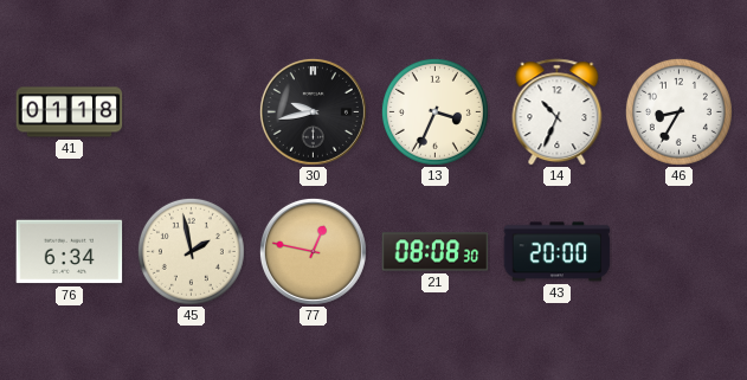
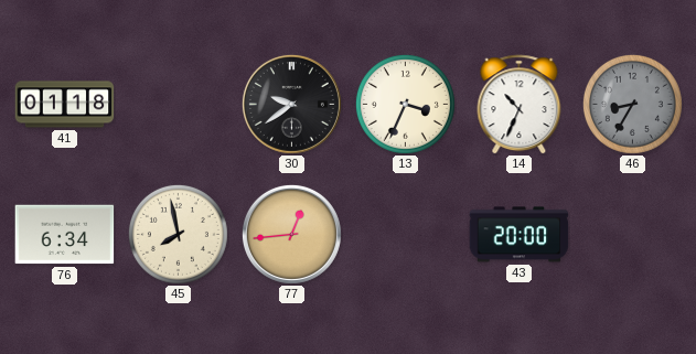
30: 9:43 -> 9:39 (291, 104)
46 dial: white -> grey (632, 104)
45: 1:58 -> 7:58 (178, 234)
77: 12:47 -> 12:44 (291, 234)
21: 08:08 -> none (436, 252)
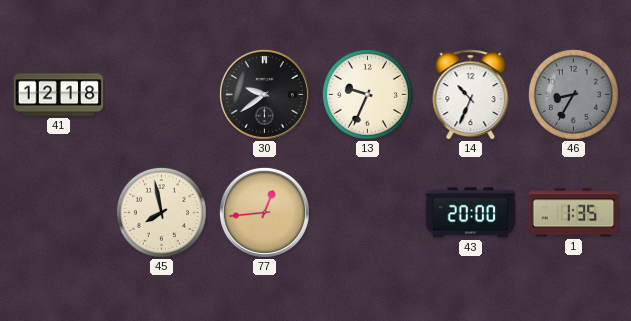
41: 01:18 -> 12:18 (59, 95)
13: 3:34 -> 9:34 (367, 94)
76: 6:34 -> none (65, 235)
1: none -> 1:35 (574, 213)
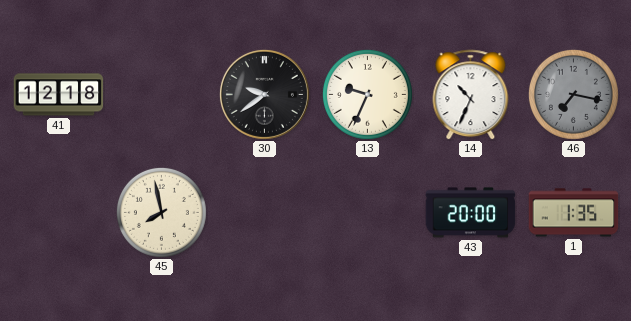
46: 8:35 -> 7:17 (573, 94)
77: 12:44 -> none (264, 212)
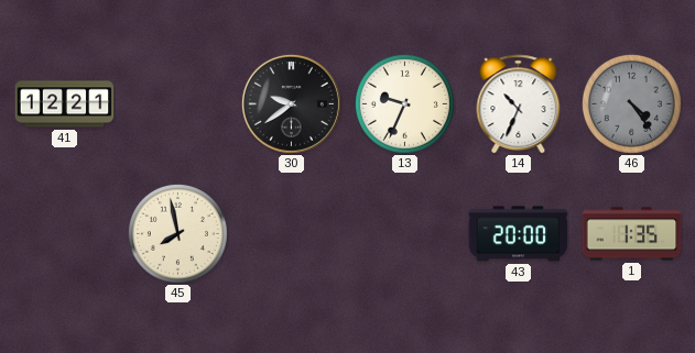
41: 12:18 -> 12:21 (65, 104)
46: 7:17 -> 4:24 (631, 103)
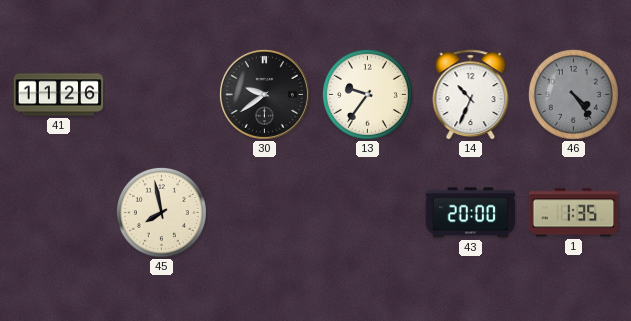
41: 12:21 -> 11:26 (59, 95)
13: 9:34 -> 9:36 (367, 94)
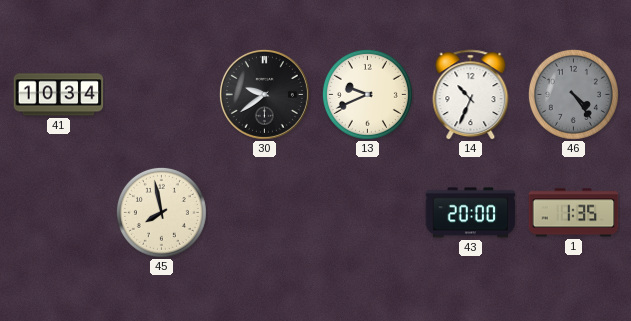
41: 11:26 -> 10:34 (59, 95)
13: 9:36 -> 9:41 (367, 94)
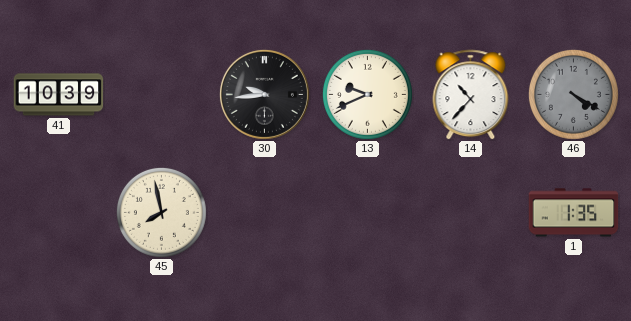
41: 10:34 -> 10:39 (59, 95)
30: 9:39 -> 9:44 (264, 94)
14: 10:34 -> 10:37 (471, 95)
46: 4:24 -> 4:20 (573, 94)
43: 20:00 -> none (471, 213)
